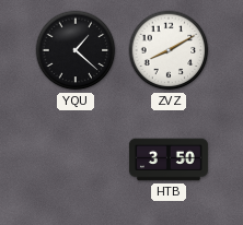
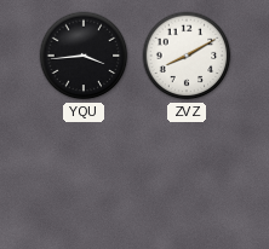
YQU: 1:22 -> 3:44 (84, 56)
HTB: 3:50 -> none (169, 159)
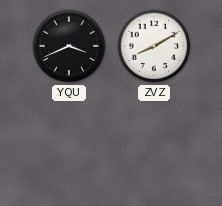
YQU: 3:44 -> 3:41 (69, 46)
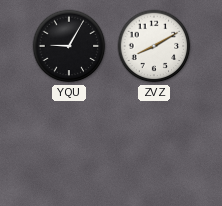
YQU: 3:41 -> 9:05 (69, 46)
